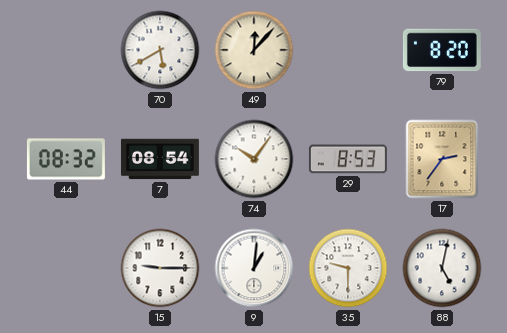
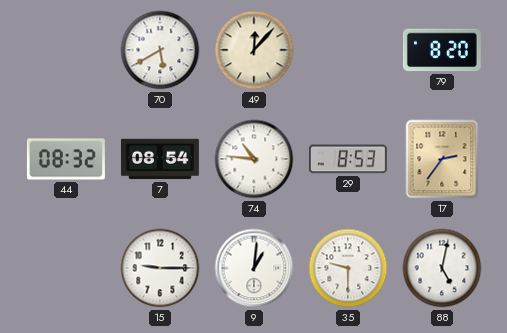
74: 10:06 -> 10:46 (254, 159)
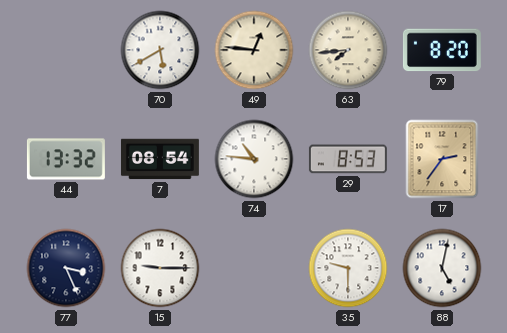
49: 12:07 -> 12:46 (254, 50)
63: none -> 7:44 (348, 50)
44: 08:32 -> 13:32 (66, 159)
77: none -> 3:26 (66, 268)
9: 1:01 -> none (254, 268)
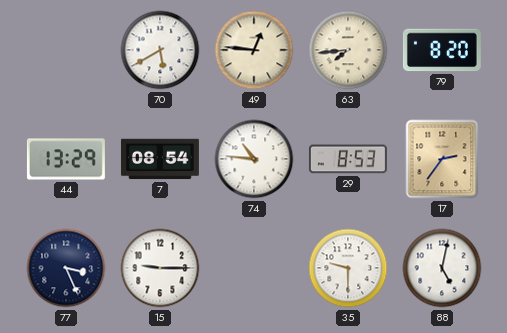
44: 13:32 -> 13:29 (66, 159)
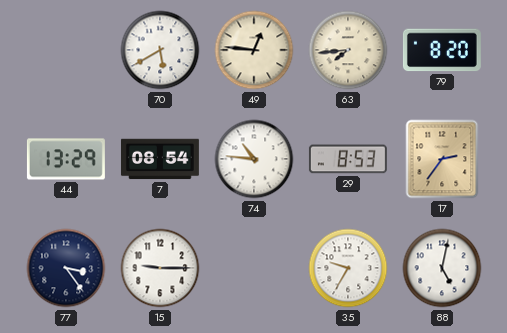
77: 3:26 -> 3:24 (66, 268)
35: 9:30 -> 9:35 (348, 268)
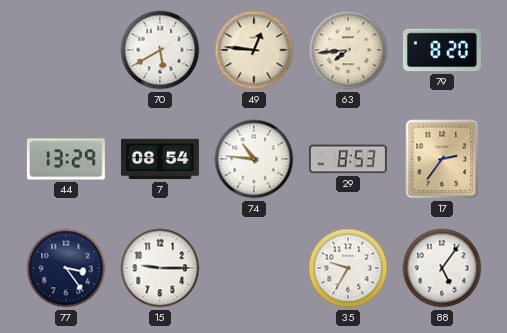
88: 5:02 -> 5:06 (442, 268)
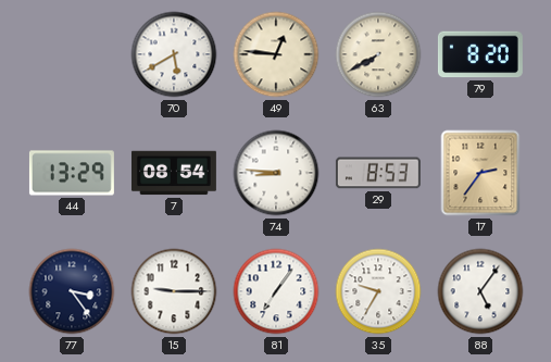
63: 7:44 -> 7:40 (378, 54)
74: 10:46 -> 8:46 (276, 173)
81: none -> 7:06 (276, 291)
